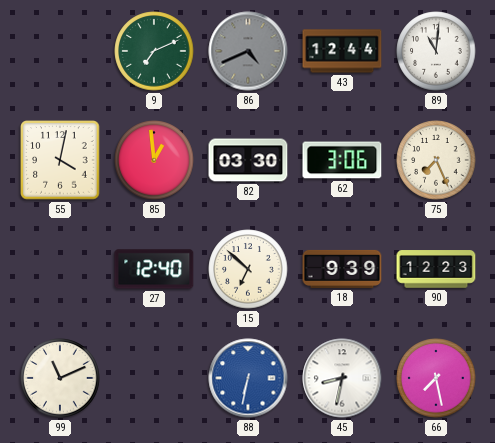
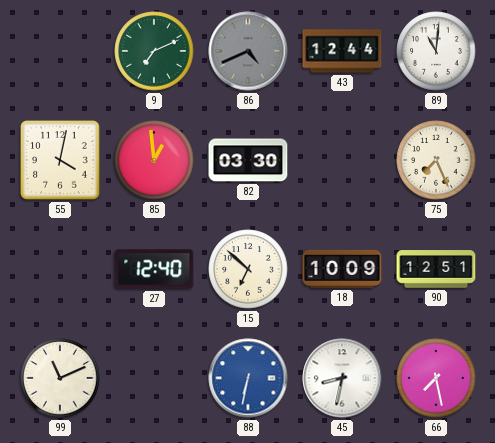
62: 3:06 -> none (342, 160)
18: 9:39 -> 10:09 (342, 269)
90: 12:23 -> 12:51 (436, 269)
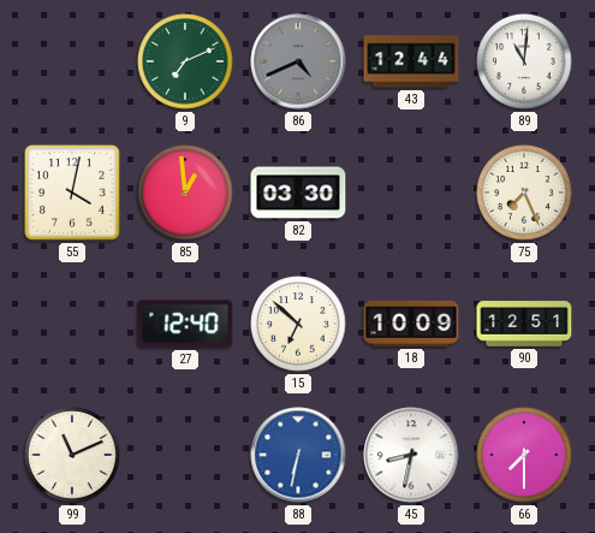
66: 7:28 -> 7:30 (524, 455)
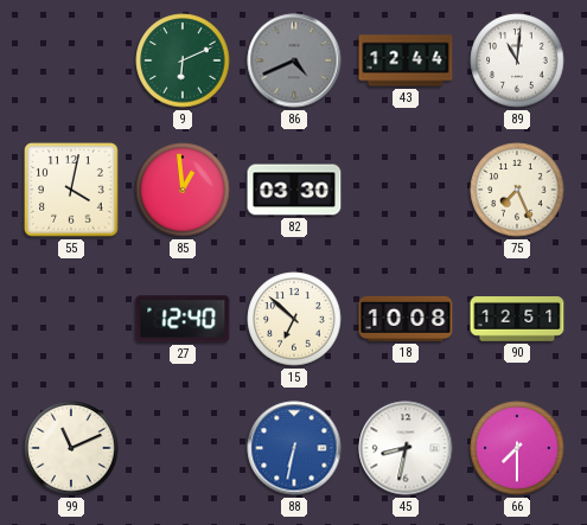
9: 7:11 -> 6:11 (183, 60)
18: 10:09 -> 10:08 (406, 319)
